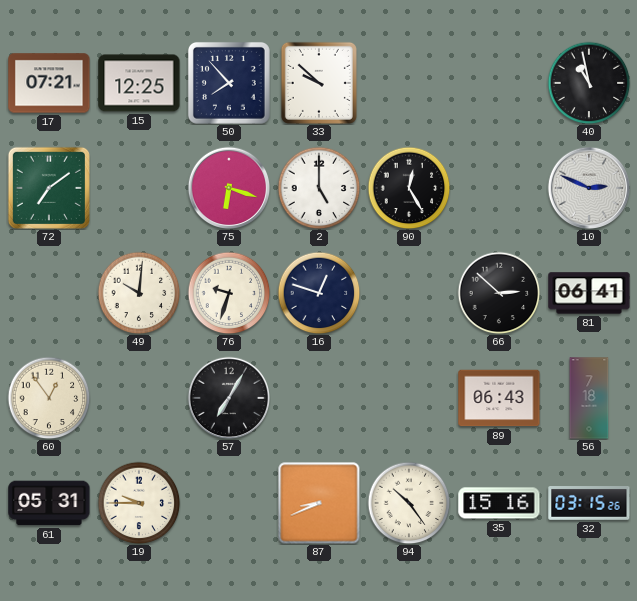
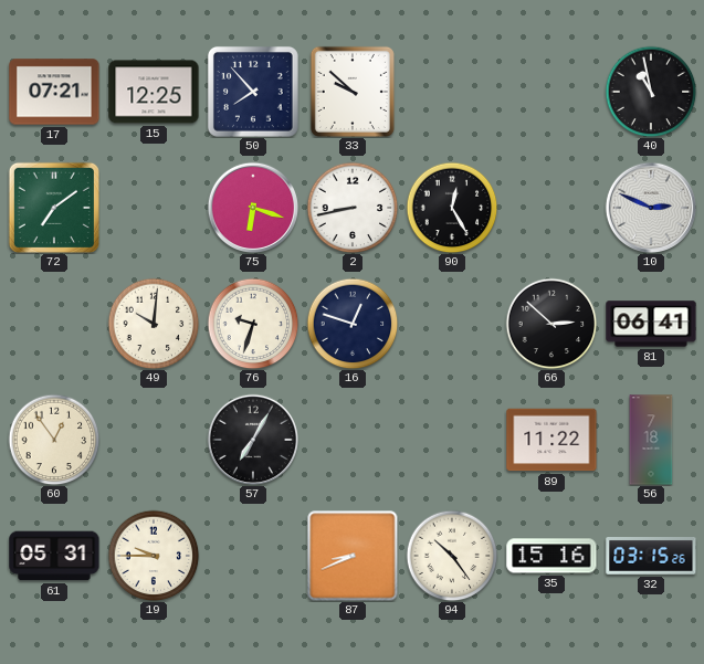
2: 5:00 -> 8:43 (353, 208)
89: 06:43 -> 11:22 (551, 440)
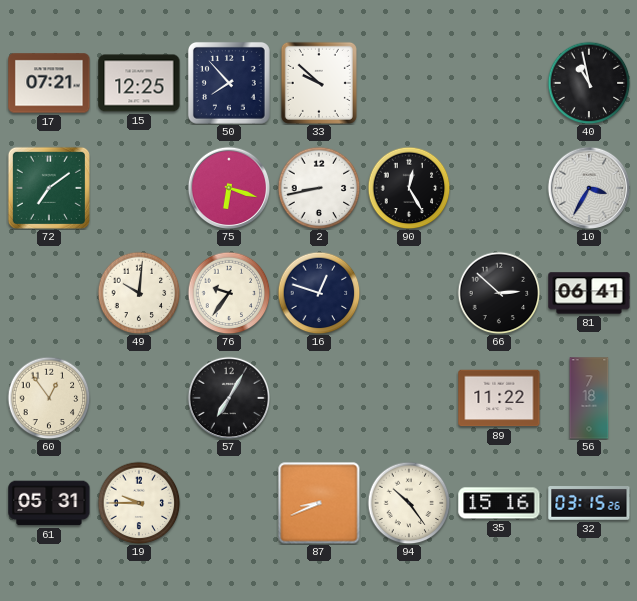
10: 2:49 -> 3:35 (588, 187)
76: 9:33 -> 9:36 (229, 293)
